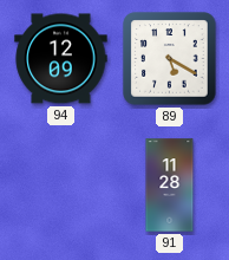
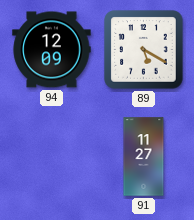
91: 11:28 -> 11:27 (144, 157)
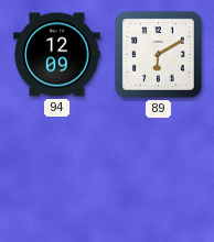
89: 5:20 -> 6:10 (159, 55)
91: 11:27 -> none (144, 157)
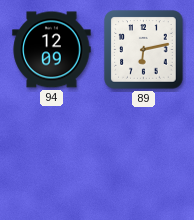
89: 6:10 -> 6:13 (144, 50)
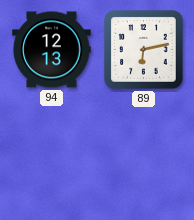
94: 12:09 -> 12:13 (52, 50)
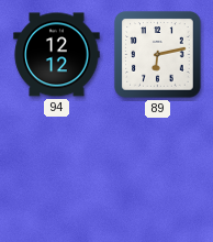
94: 12:13 -> 12:12 (57, 55)
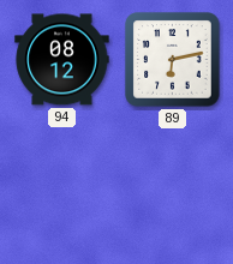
94: 12:12 -> 08:12 (62, 60)
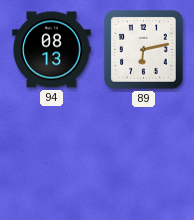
94: 08:12 -> 08:13 (52, 50)
